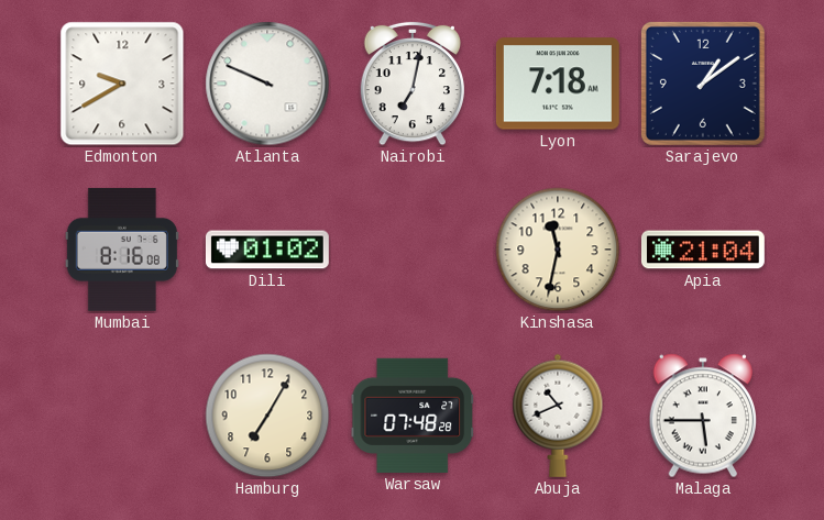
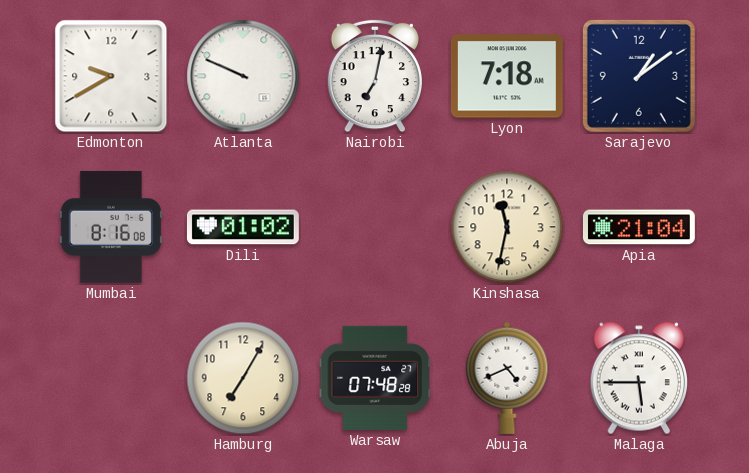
Abuja: 10:41 -> 4:41 (507, 378)
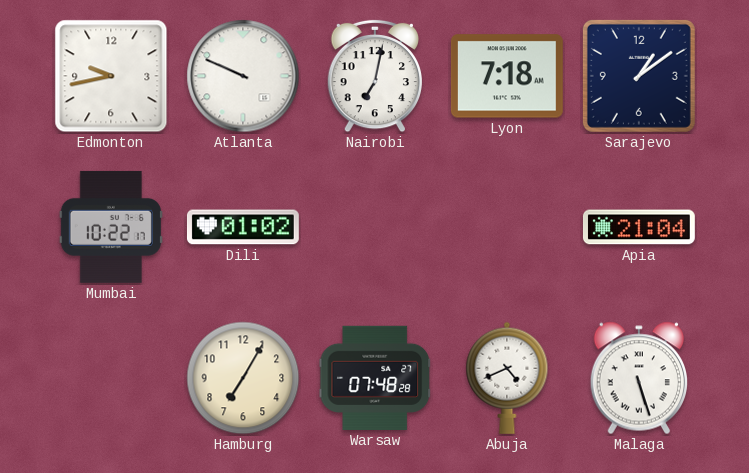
Edmonton: 9:40 -> 9:43 (111, 76)
Mumbai: 8:16 -> 10:22 (111, 227)
Kinshasa: 11:32 -> none (507, 227)
Malaga: 5:45 -> 5:27 (638, 378)
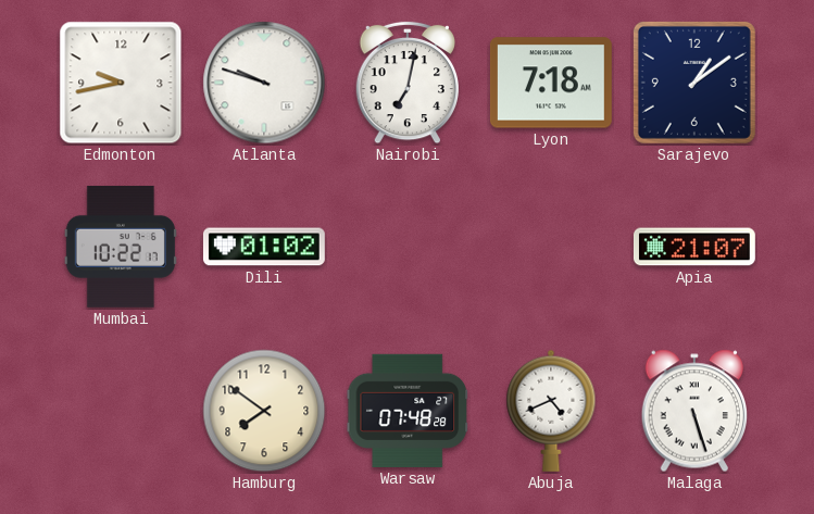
Atlanta: 9:49 -> 9:48 (264, 83)
Apia: 21:04 -> 21:07 (694, 247)
Hamburg: 7:05 -> 7:51 (264, 411)
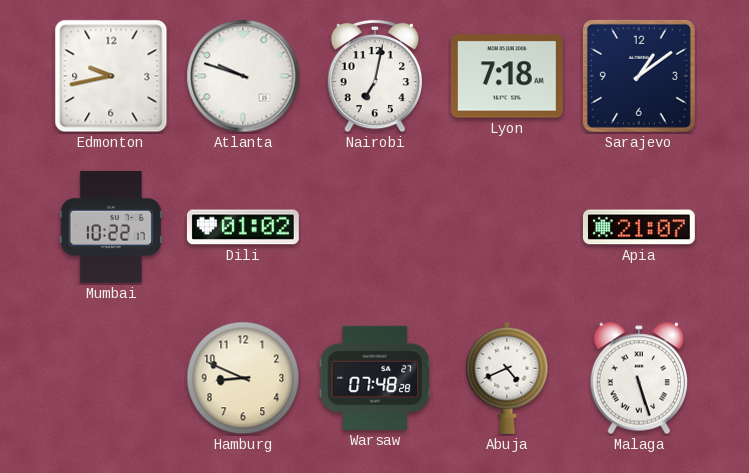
Hamburg: 7:51 -> 8:49 (243, 378)
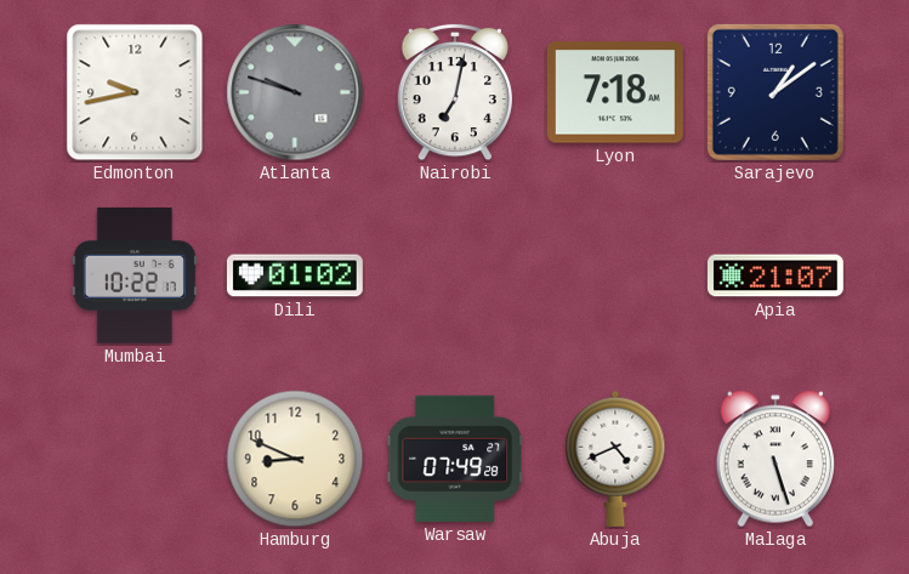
Atlanta dial: white -> grey (295, 92)
Warsaw: 07:48 -> 07:49 (455, 459)
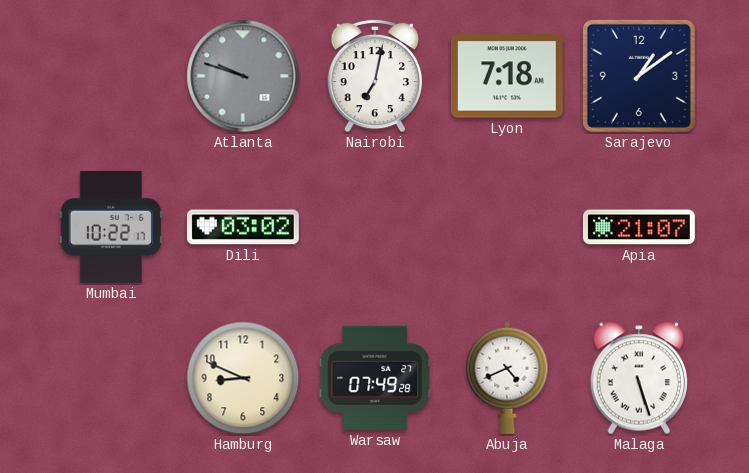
Edmonton: 9:43 -> none (135, 92)
Dili: 01:02 -> 03:02 (243, 227)
